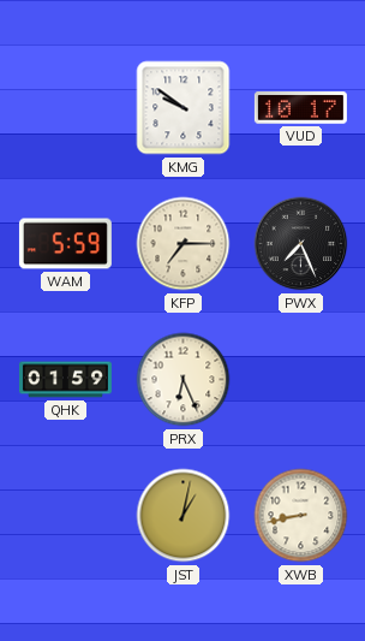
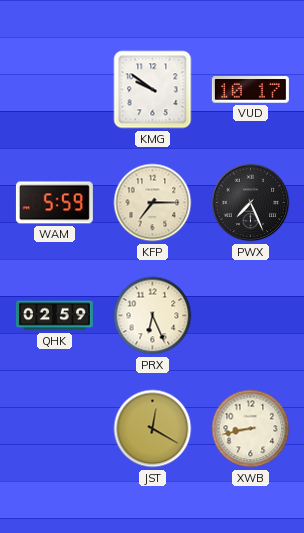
QHK: 01:59 -> 02:59 (54, 316)
JST: 1:02 -> 12:20 (153, 429)
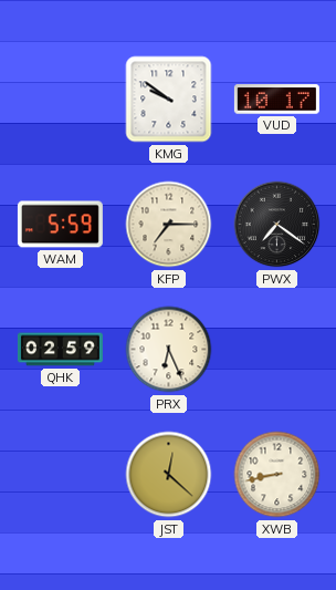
PWX: 7:26 -> 7:21 (277, 225)
JST: 12:20 -> 12:22 (169, 475)
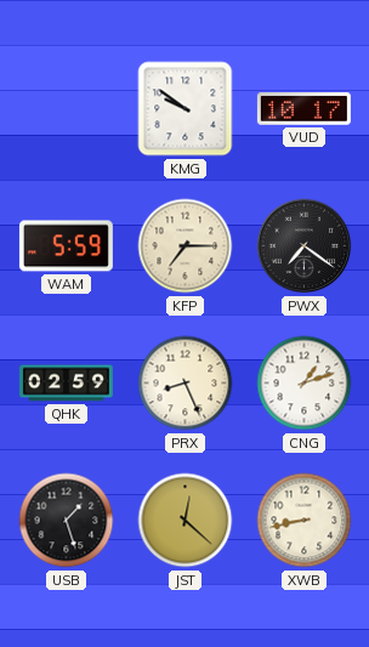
PRX: 6:26 -> 8:26 (186, 384)
CNG: none -> 1:12 (305, 384)
USB: none -> 1:27 (67, 521)
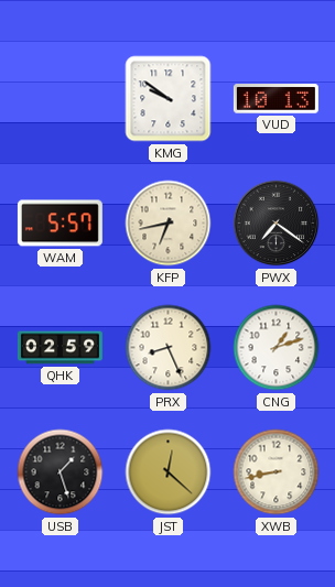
VUD: 10:17 -> 10:13 (275, 99)
WAM: 5:59 -> 5:57 (60, 224)
KFP: 7:15 -> 6:43 (169, 224)
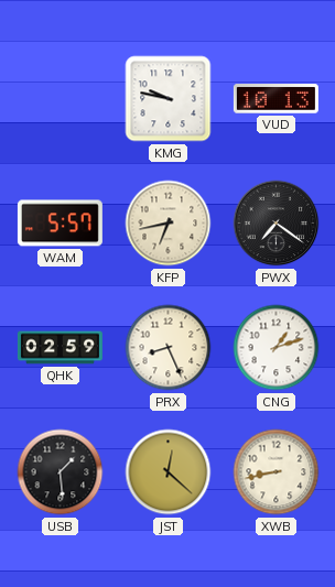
KMG: 9:51 -> 9:47 (169, 99)
USB: 1:27 -> 1:29 (61, 472)
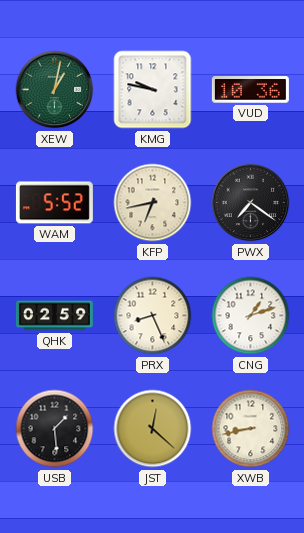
XEW: none -> 1:02 (55, 90)
VUD: 10:13 -> 10:36 (250, 90)
WAM: 5:57 -> 5:52 (54, 203)
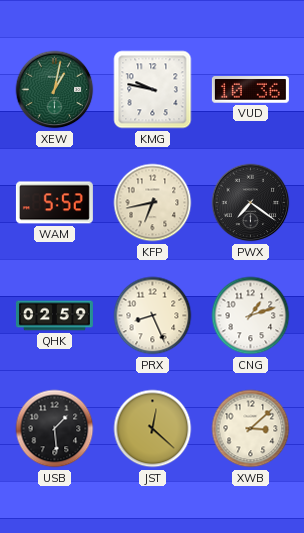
XWB: 8:43 -> 3:08 (251, 429)
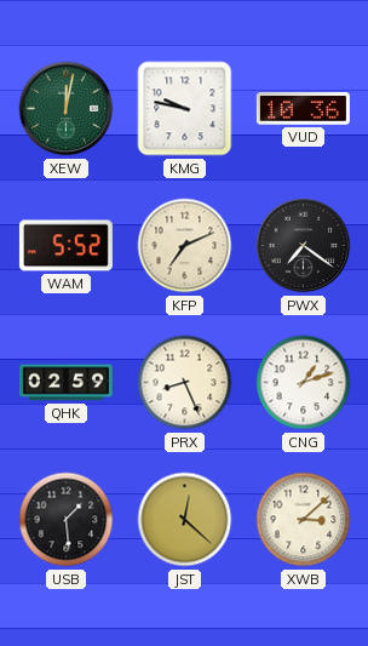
XEW: 1:02 -> 12:02 (67, 109)
KFP: 6:43 -> 7:11 (185, 246)
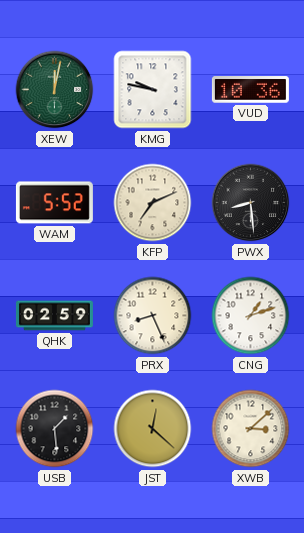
PWX: 7:21 -> 8:29 (251, 203)
